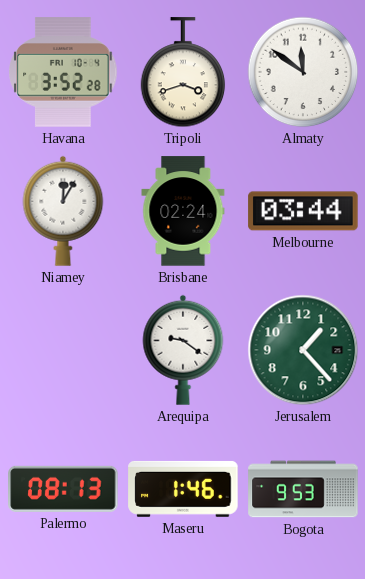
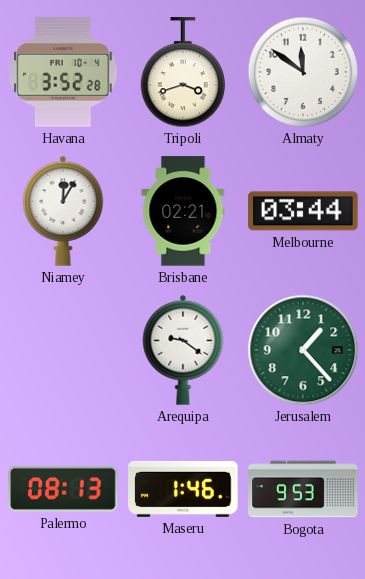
Brisbane: 02:24 -> 02:21 (183, 211)
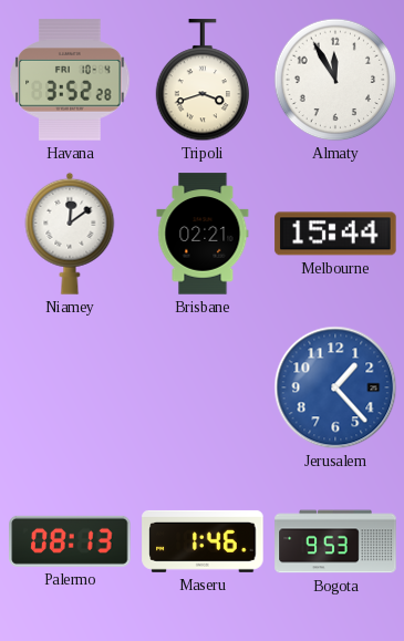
Almaty: 11:51 -> 11:55 (335, 80)
Niamey: 12:05 -> 12:09 (70, 234)
Melbourne: 03:44 -> 15:44 (335, 234)
Arequipa: 9:21 -> none (183, 350)
Jerusalem dial: green -> blue (335, 387)
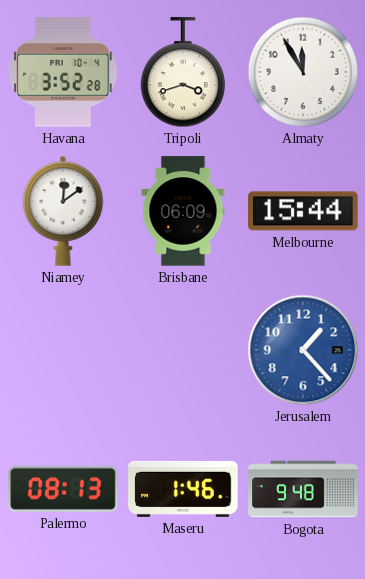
Brisbane: 02:21 -> 06:09 (183, 211)
Bogota: 9:53 -> 9:48 (303, 489)
